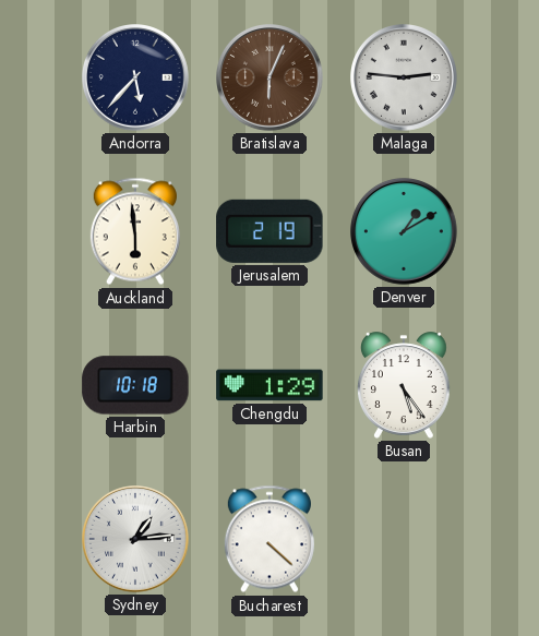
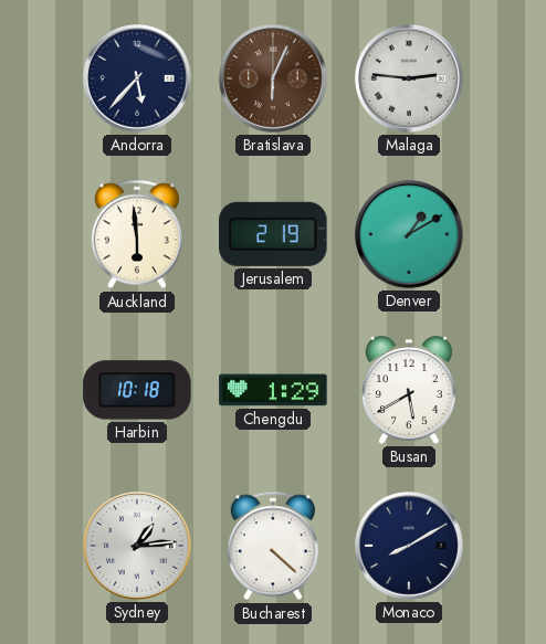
Busan: 5:24 -> 5:40 (409, 390)
Monaco: none -> 8:10 (410, 547)
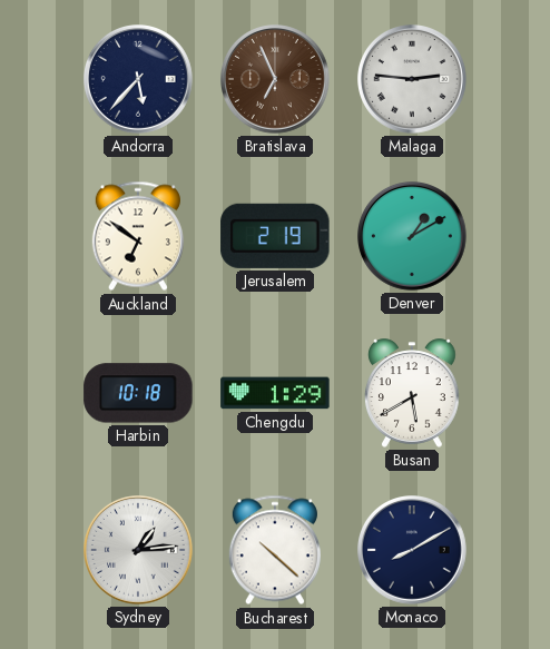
Bratislava: 6:04 -> 6:56 (276, 80)
Auckland: 5:59 -> 6:51 (138, 236)
Bucharest: 4:22 -> 10:22 (275, 550)
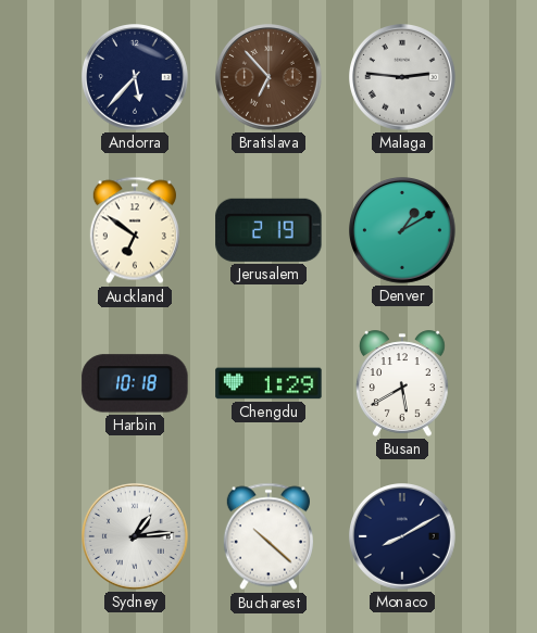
Bratislava: 6:56 -> 6:53 (270, 78)
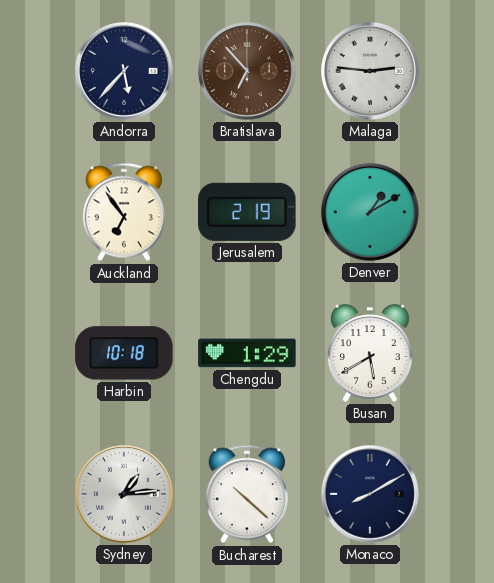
Auckland: 6:51 -> 6:54 (124, 212)
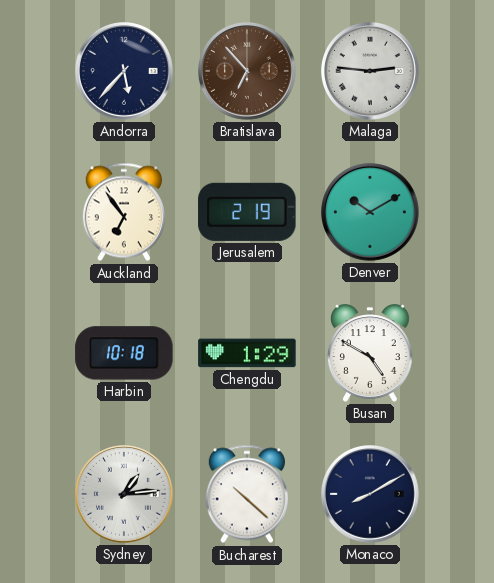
Denver: 1:10 -> 10:10 (371, 213)
Busan: 5:40 -> 4:50 (370, 353)
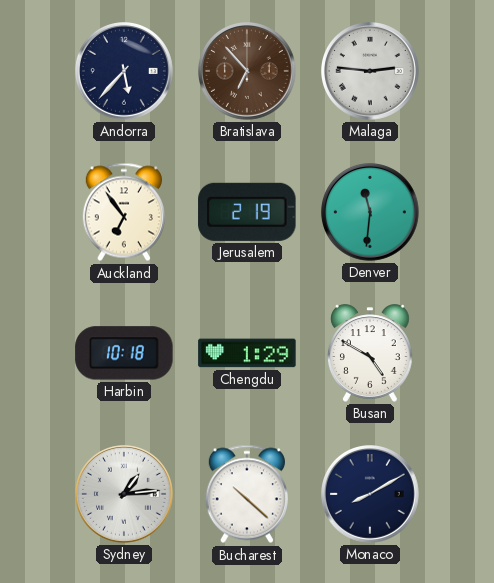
Denver: 10:10 -> 11:31 (371, 213)
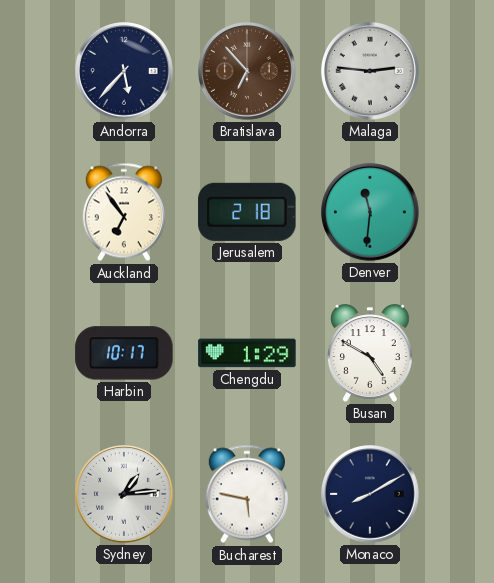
Jerusalem: 2:19 -> 2:18 (247, 212)
Harbin: 10:18 -> 10:17 (124, 353)
Bucharest: 10:22 -> 5:47 (247, 494)
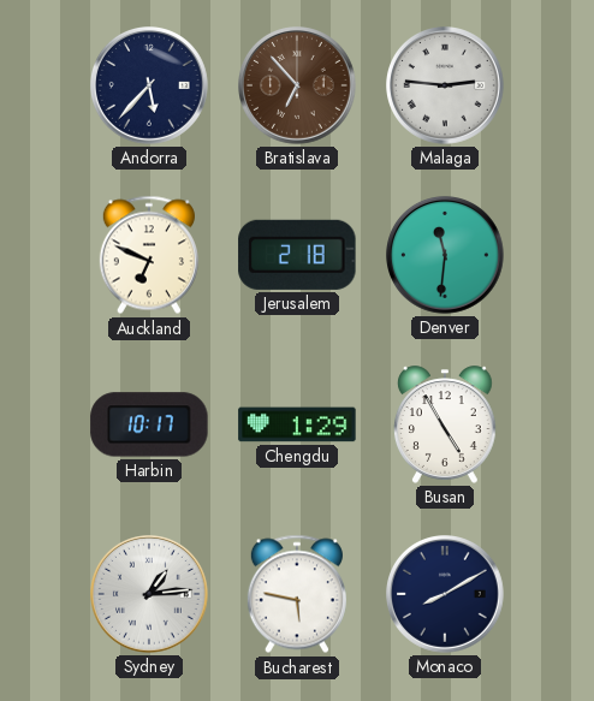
Auckland: 6:54 -> 6:49 (149, 255)
Busan: 4:50 -> 4:55 (445, 424)
